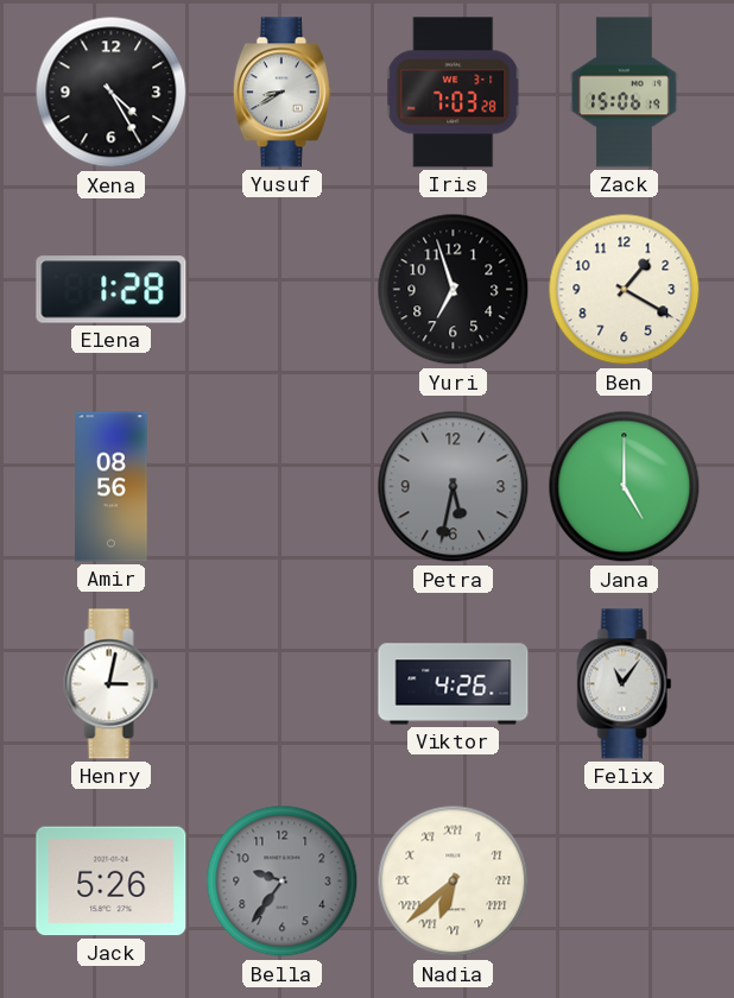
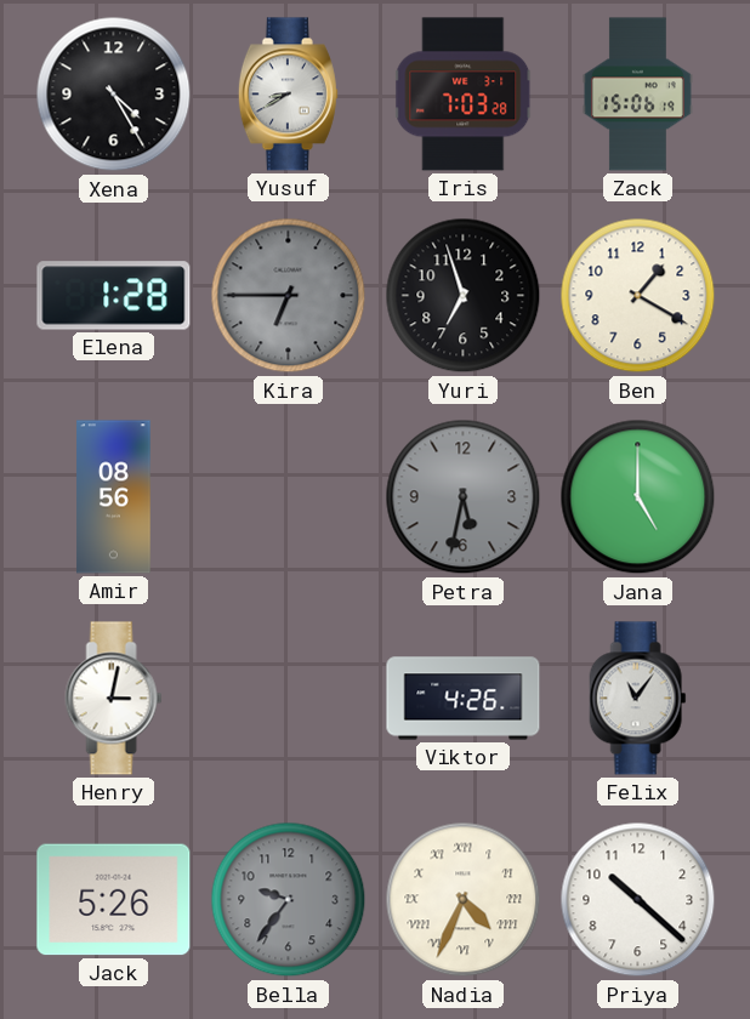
Kira: none -> 6:45 (289, 296)
Nadia: 6:38 -> 4:34 (464, 900)
Priya: none -> 10:22 (638, 900)
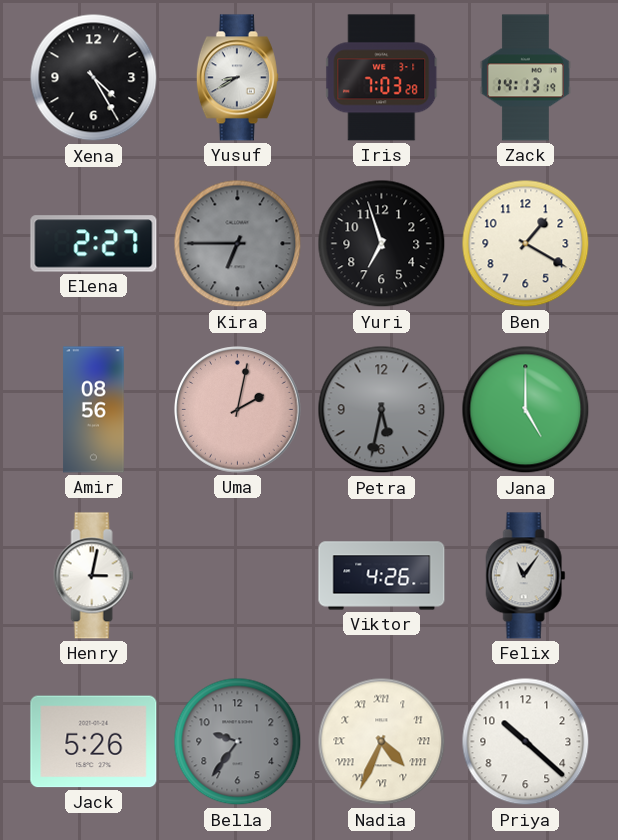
Zack: 15:06 -> 14:13 (525, 78)
Elena: 1:28 -> 2:27 (94, 244)
Uma: none -> 2:02 (238, 410)
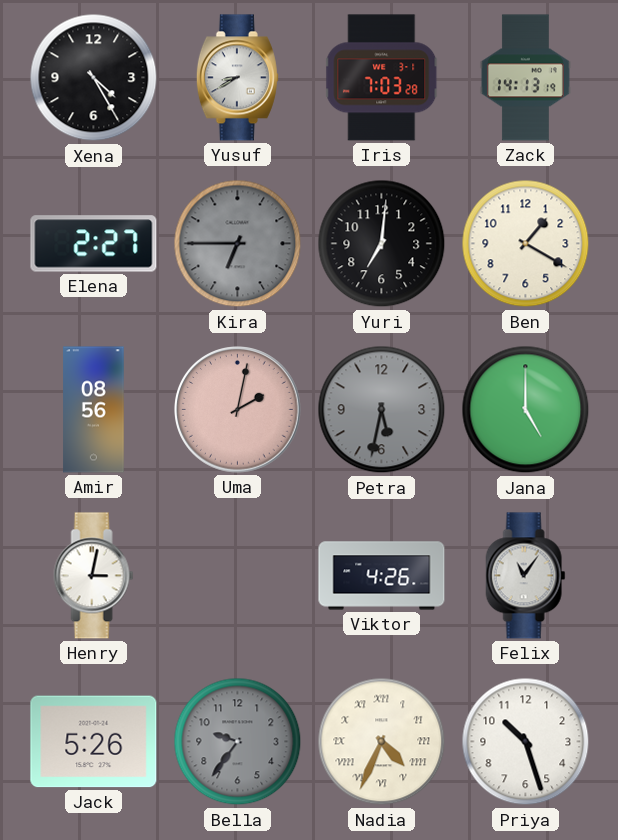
Yuri: 6:57 -> 7:01 (382, 244)
Priya: 10:22 -> 10:27 (526, 742)
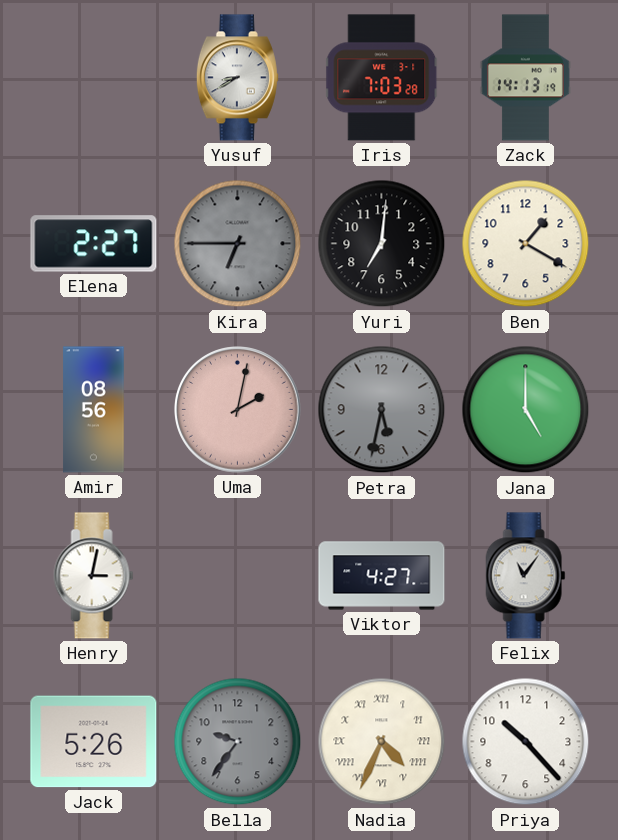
Xena: 4:25 -> none (94, 78)
Viktor: 4:26 -> 4:27 (382, 576)
Priya: 10:27 -> 10:23 (526, 742)
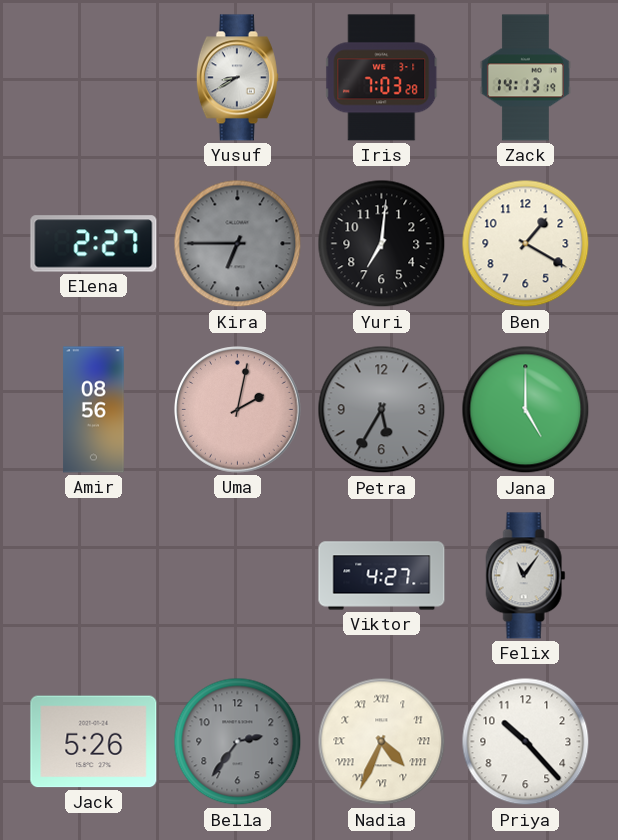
Petra: 5:32 -> 5:35 (382, 410)
Henry: 3:02 -> none (94, 576)
Bella: 9:36 -> 2:36 (238, 742)
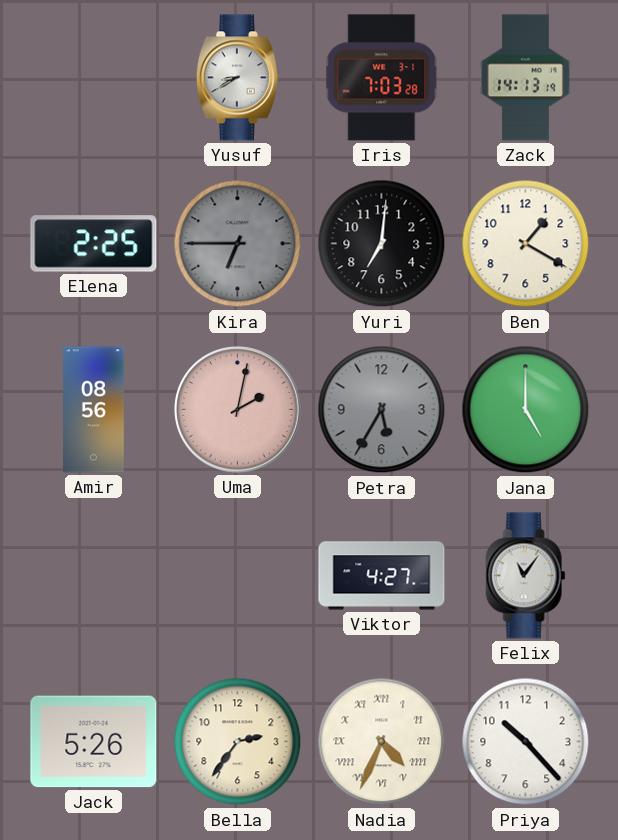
Elena: 2:27 -> 2:25 (94, 244)
Bella dial: grey -> cream (238, 742)
